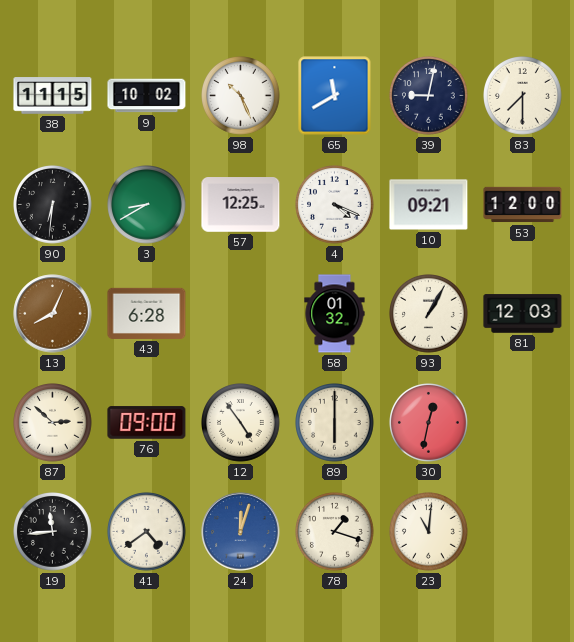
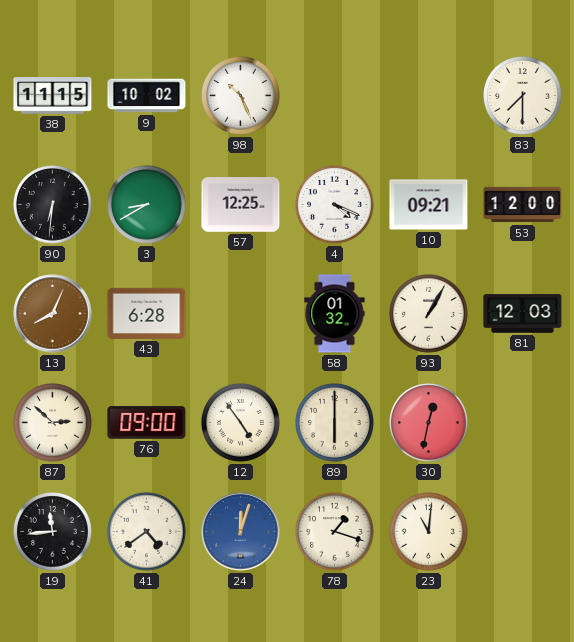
65: 11:40 -> none (335, 96)
39: 9:02 -> none (429, 96)
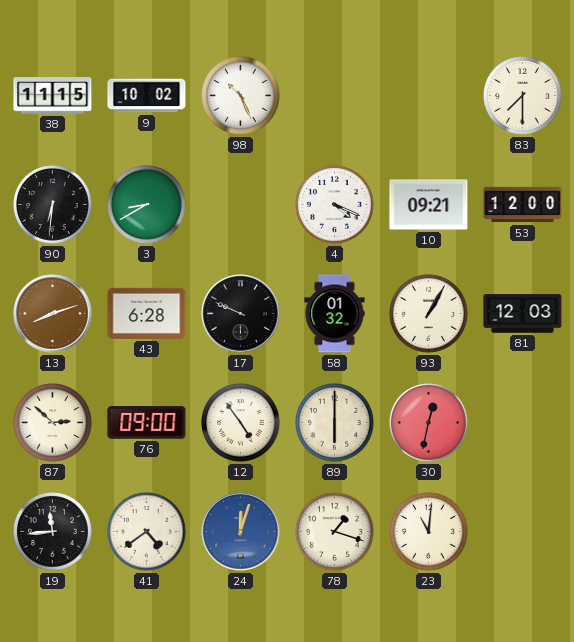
57: 12:25 -> none (241, 205)
13: 8:04 -> 8:12 (53, 314)
17: none -> 9:49 (241, 314)
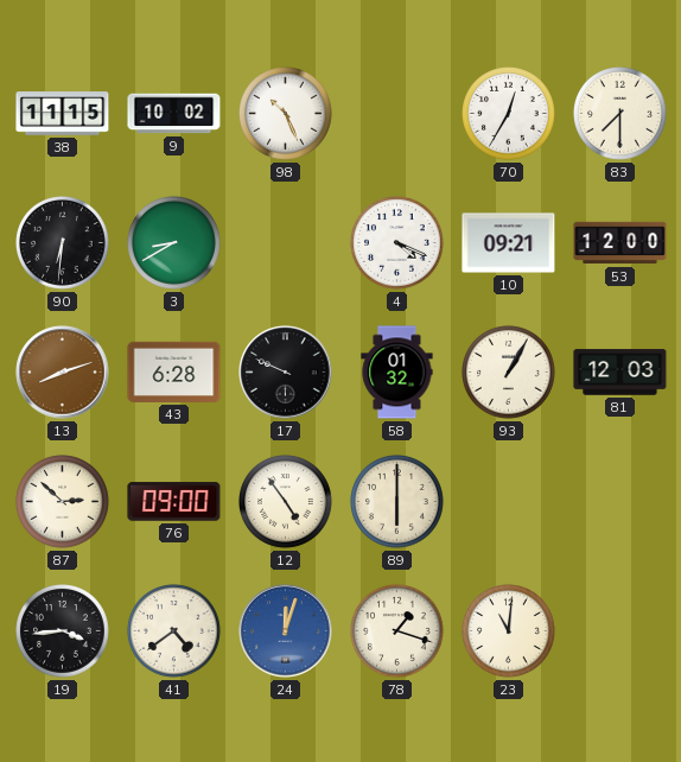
70: none -> 12:35 (509, 114)
30: 12:32 -> none (429, 423)
19: 11:44 -> 3:44 (63, 631)
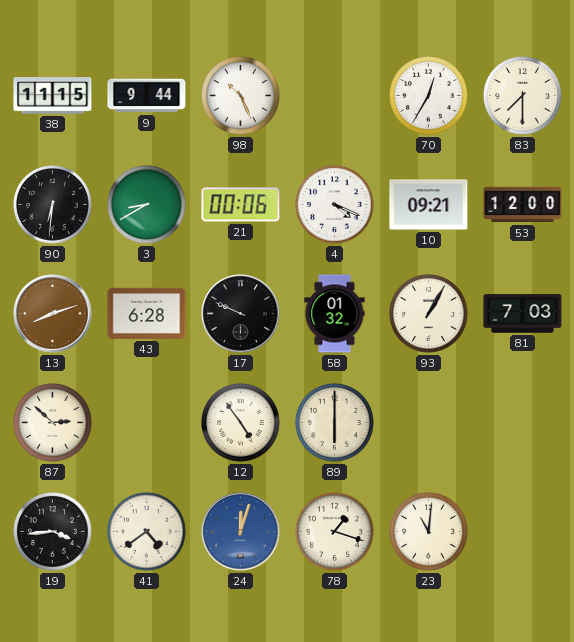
9: 10:02 -> 9:44 (147, 96)
21: none -> 00:06 (241, 205)
81: 12:03 -> 7:03 (523, 314)
76: 09:00 -> none (174, 502)
